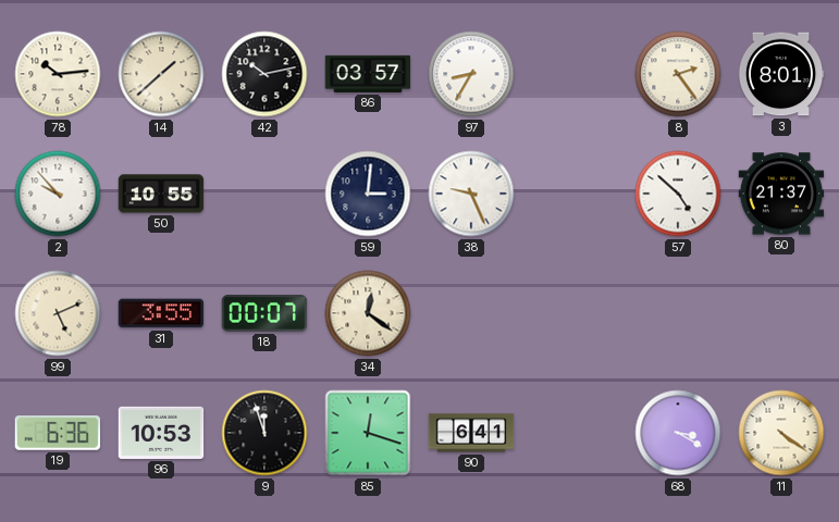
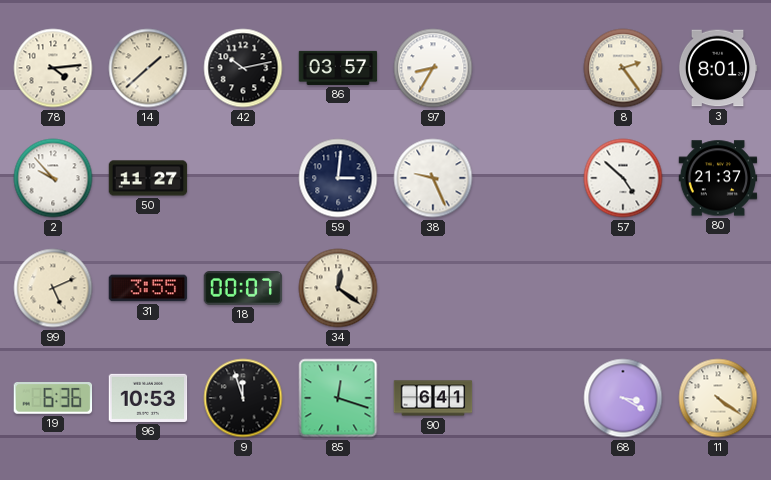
78: 10:14 -> 4:14 (53, 68)
50: 10:55 -> 11:27 (148, 178)
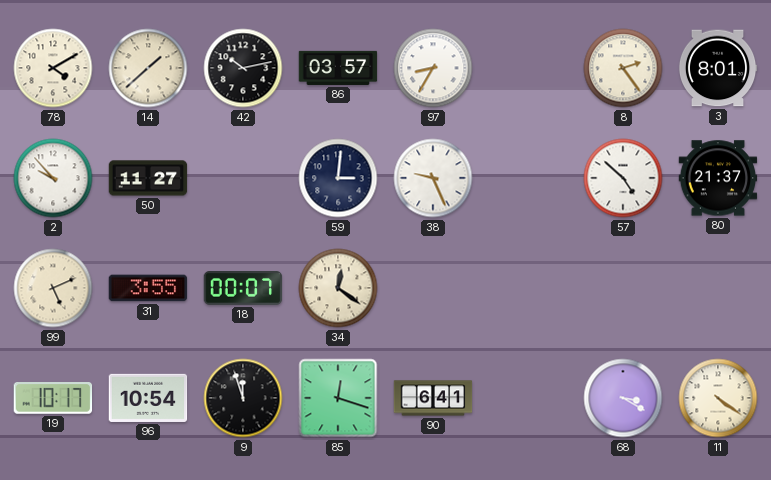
78: 4:14 -> 4:10 (53, 68)
19: 6:36 -> 10:17 (53, 399)
96: 10:53 -> 10:54 (148, 398)
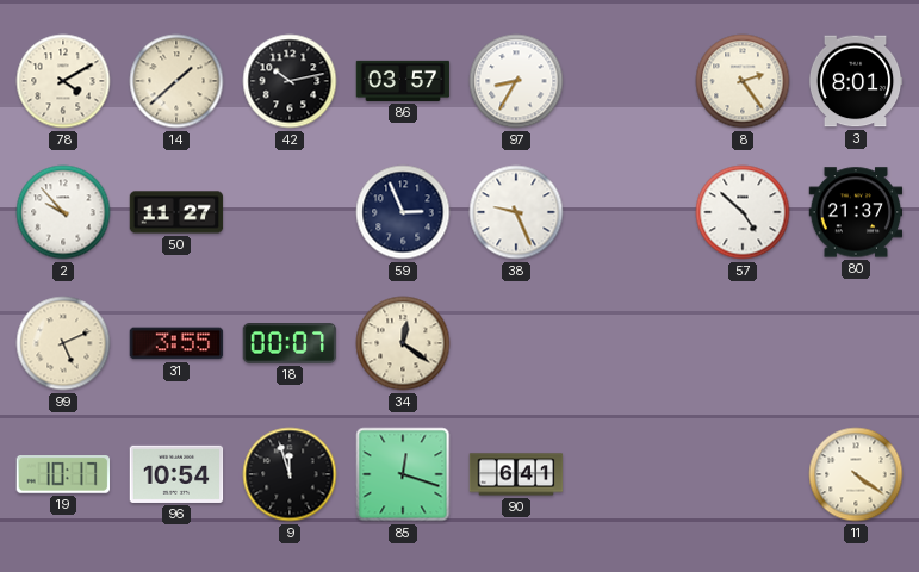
59: 3:01 -> 2:56 (403, 212)
68: 3:20 -> none (623, 398)
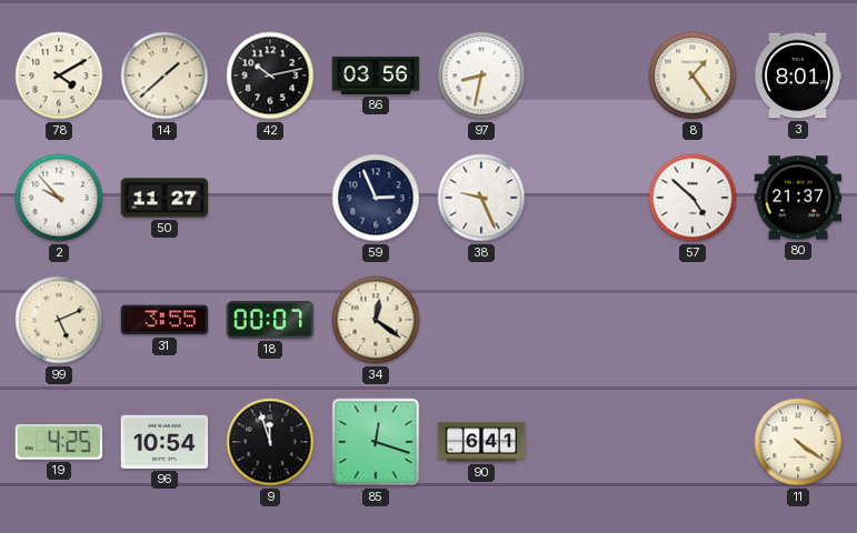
86: 03:57 -> 03:56 (376, 76)
97: 8:35 -> 8:32 (481, 76)
8: 2:24 -> 1:24 (692, 76)
19: 10:17 -> 4:25 (59, 443)
